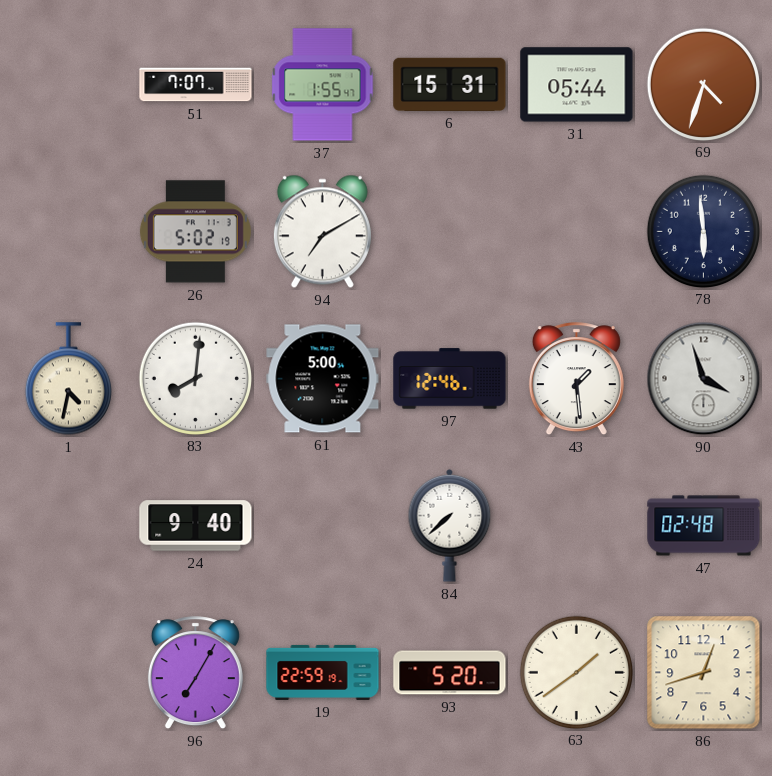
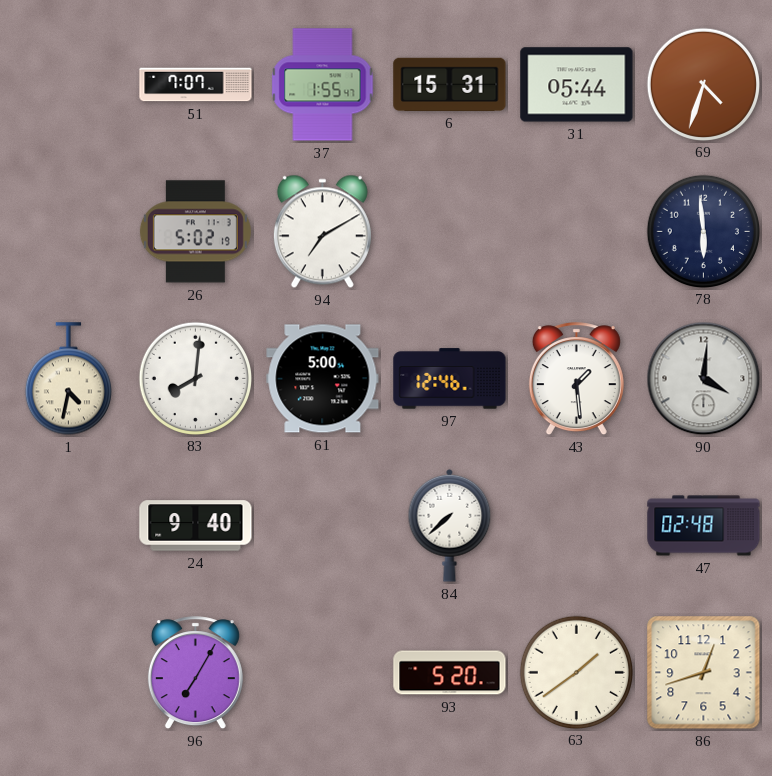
90: 3:57 -> 4:01 (704, 379)
19: 22:59 -> none (323, 672)
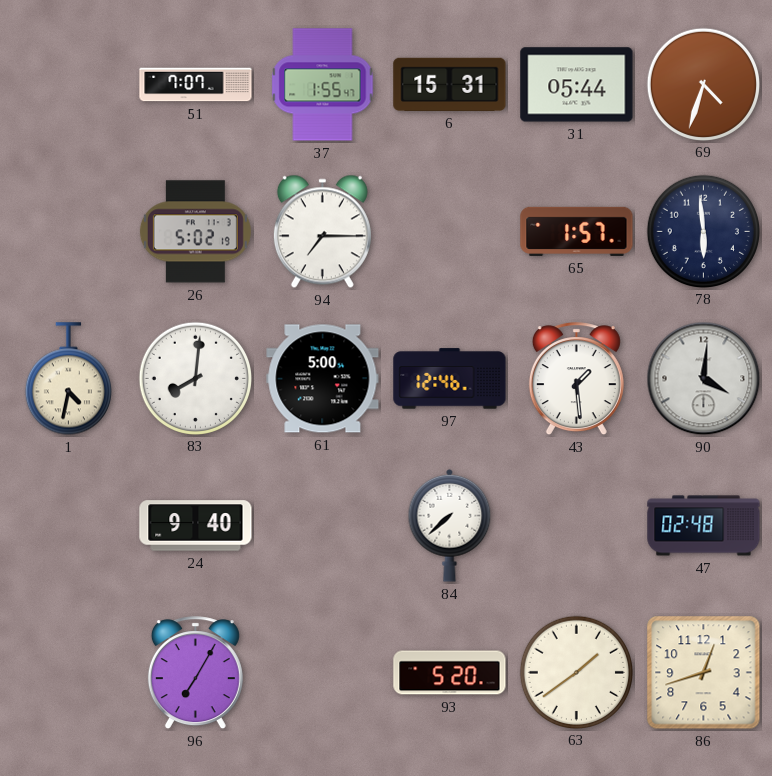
94: 7:10 -> 7:15 (322, 232)
65: none -> 1:57 (577, 231)
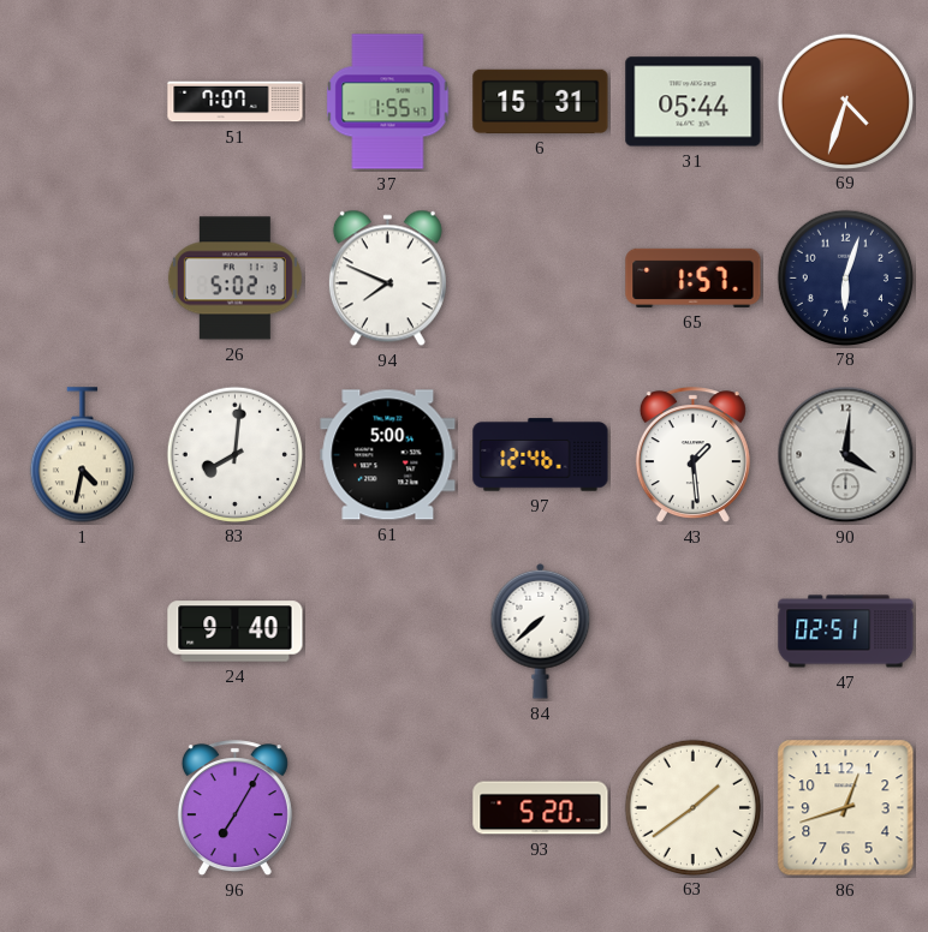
94: 7:15 -> 7:49 (387, 279)
78: 5:59 -> 6:03 (845, 277)
47: 02:48 -> 02:51 (846, 632)
